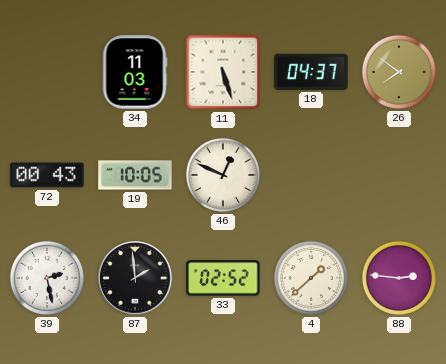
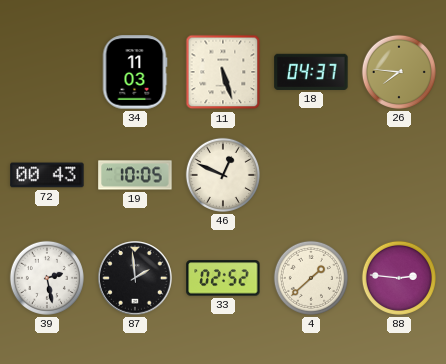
26: 7:51 -> 7:46 (399, 72)
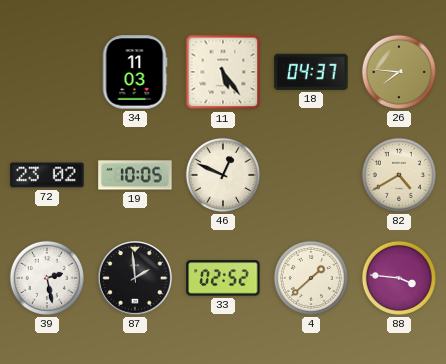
11: 5:27 -> 5:24 (223, 72)
72: 00:43 -> 23:02 (47, 175)
82: none -> 4:40 (399, 175)
88: 2:46 -> 3:46 (399, 278)
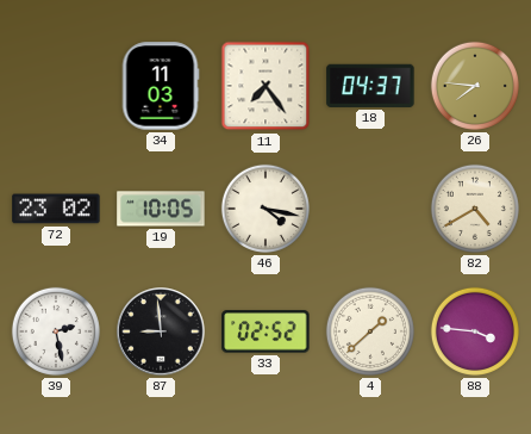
11: 5:24 -> 7:24 (265, 86)
46: 12:49 -> 4:17 (265, 209)
87: 1:59 -> 8:59 (161, 331)
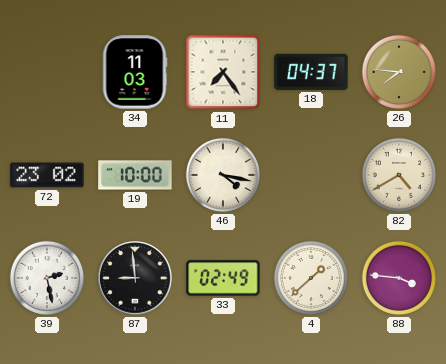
19: 10:05 -> 10:00 (135, 175)
33: 02:52 -> 02:49 (223, 278)
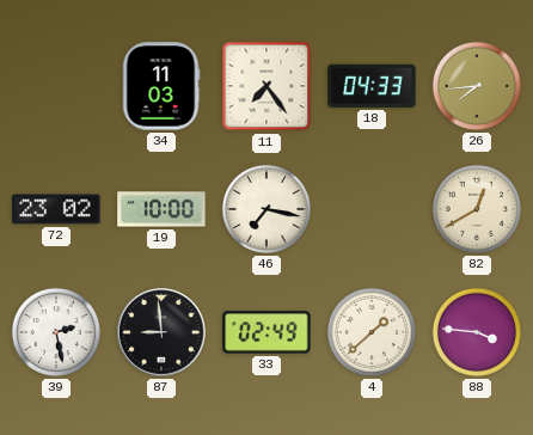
18: 04:37 -> 04:33 (372, 86)
26: 7:46 -> 7:44 (477, 86)
46: 4:17 -> 7:17 (266, 209)
82: 4:40 -> 12:40 (477, 209)
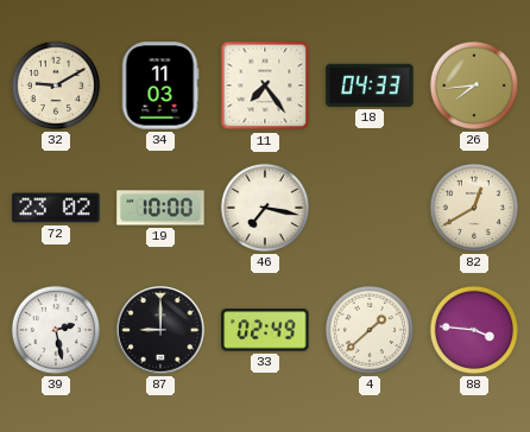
32: none -> 9:10 (56, 85)
87: 8:59 -> 9:00 (160, 330)
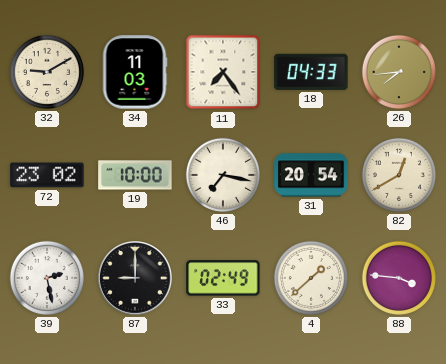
31: none -> 20:54 (311, 175)
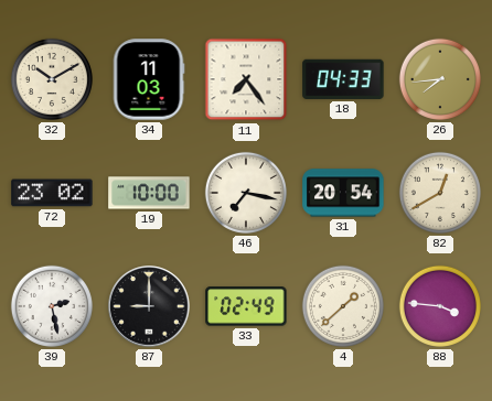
32: 9:10 -> 10:10 (52, 79)
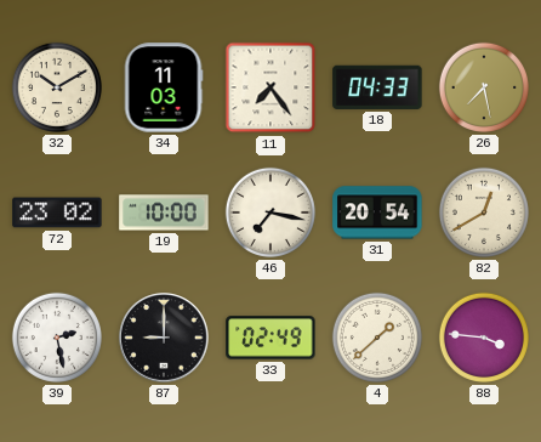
26: 7:44 -> 7:28 (484, 87)
